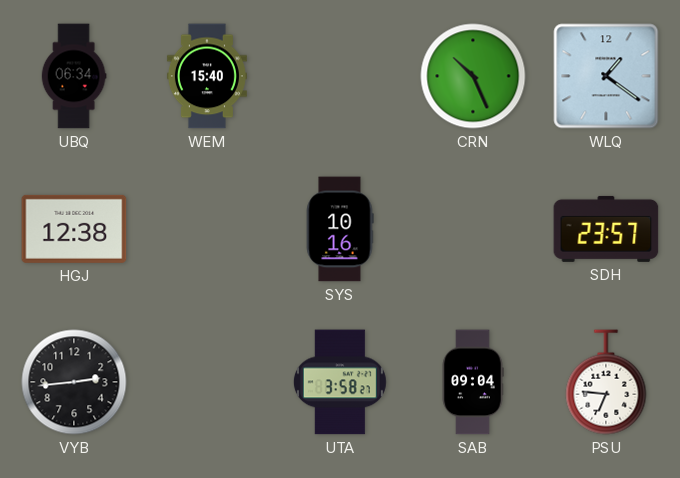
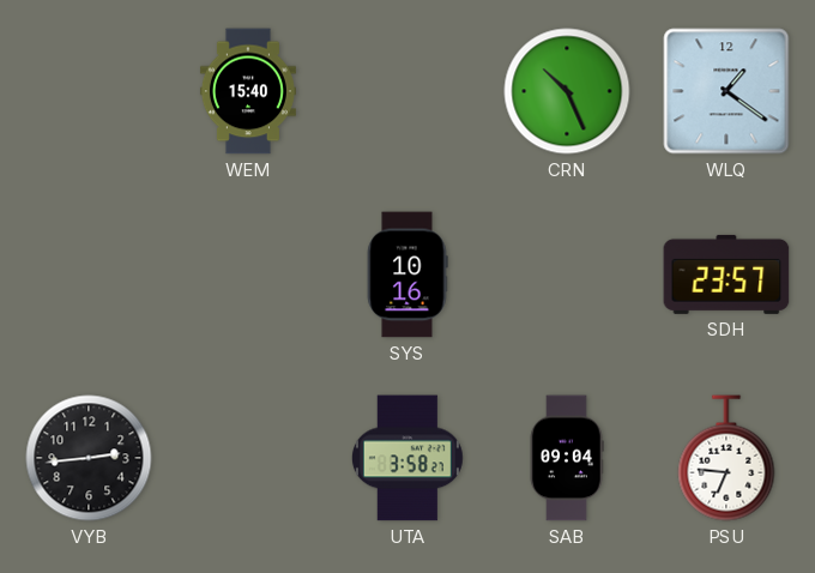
UBQ: 06:34 -> none (74, 76)
HGJ: 12:38 -> none (74, 229)
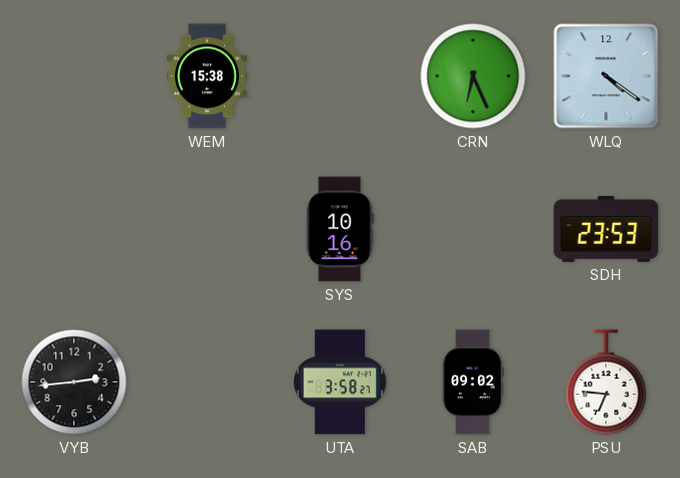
WEM: 15:40 -> 15:38 (207, 76)
CRN: 10:26 -> 6:26 (473, 76)
WLQ: 1:21 -> 4:21 (606, 76)
SDH: 23:57 -> 23:53 (606, 229)
SAB: 09:04 -> 09:02 (473, 382)
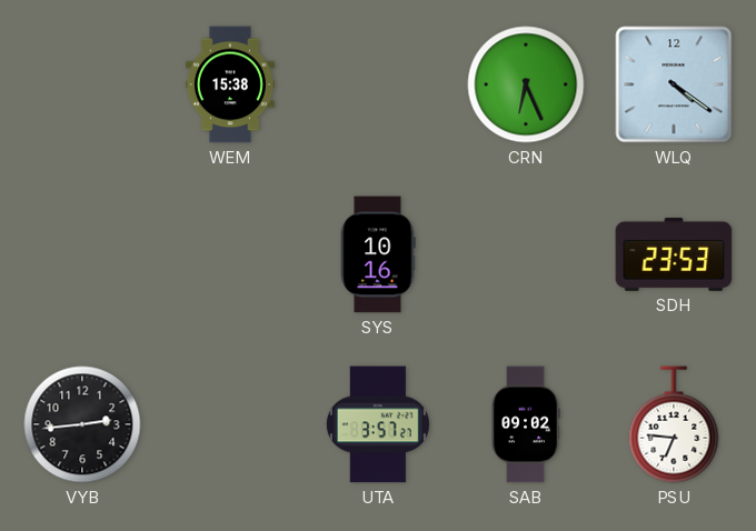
UTA: 3:58 -> 3:57 (378, 424)
